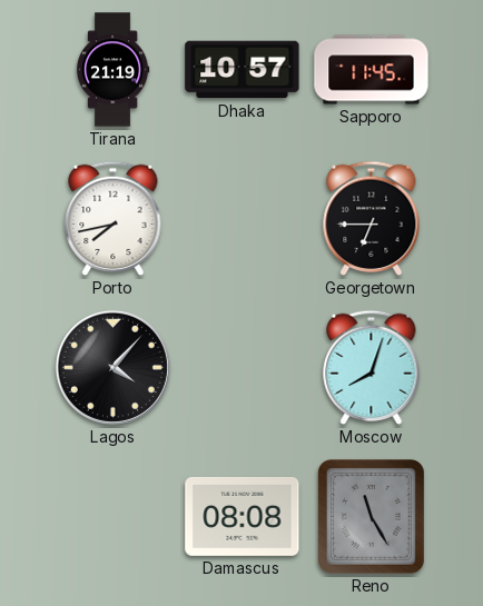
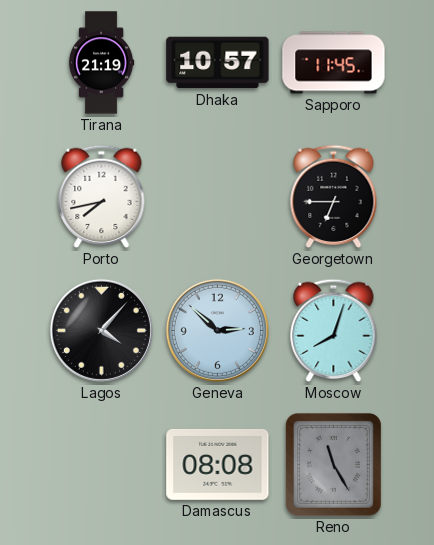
Geneva: none -> 2:52 (217, 330)
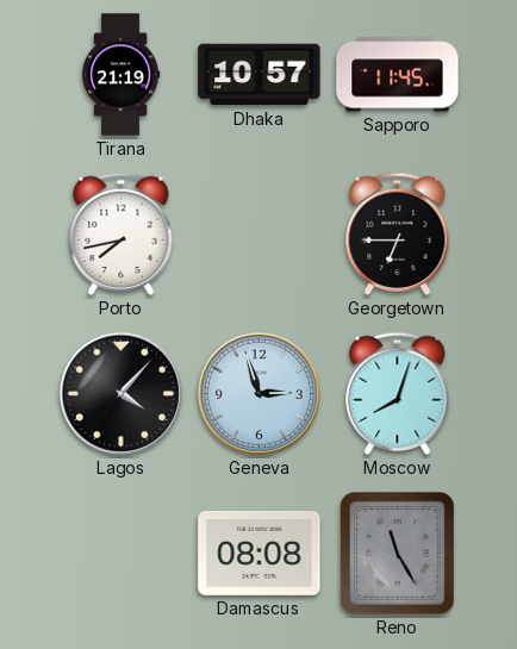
Geneva: 2:52 -> 2:57 (258, 393)
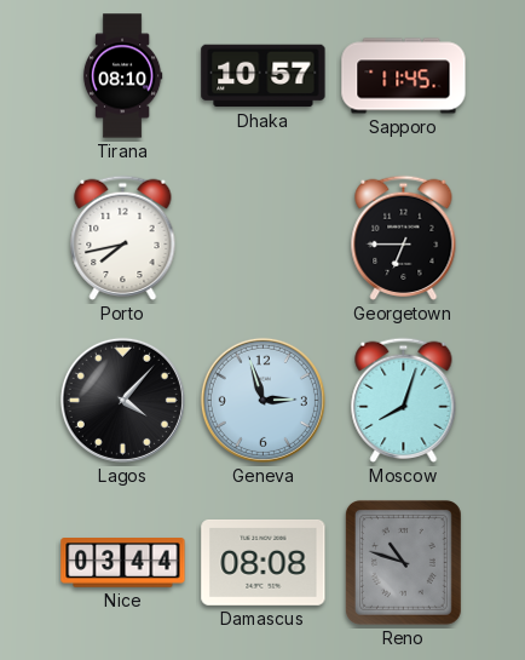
Tirana: 21:19 -> 08:10 (122, 76)
Nice: none -> 03:44 (123, 563)
Reno: 11:25 -> 10:48 (403, 562)
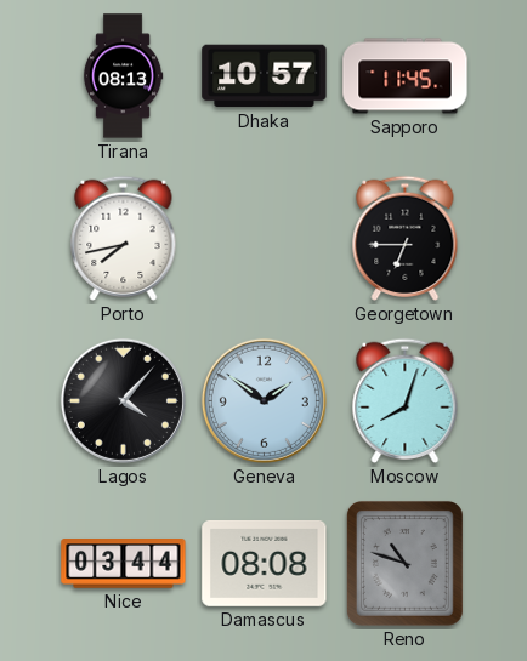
Tirana: 08:10 -> 08:13 (123, 76)
Geneva: 2:57 -> 1:51 (263, 400)
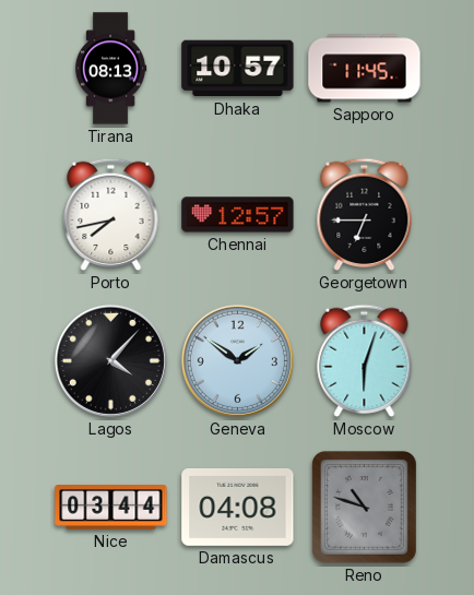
Chennai: none -> 12:57 (238, 215)
Moscow: 8:03 -> 6:03 (365, 360)
Damascus: 08:08 -> 04:08 (238, 507)
